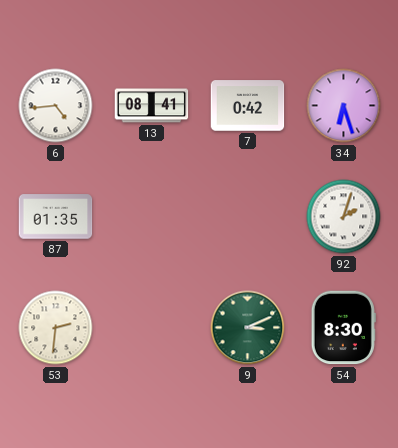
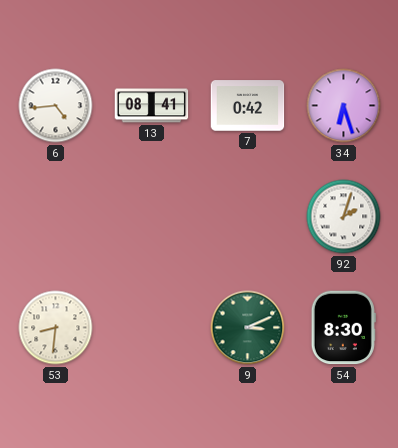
87: 01:35 -> none (56, 217)
53: 2:31 -> 8:31 (56, 328)
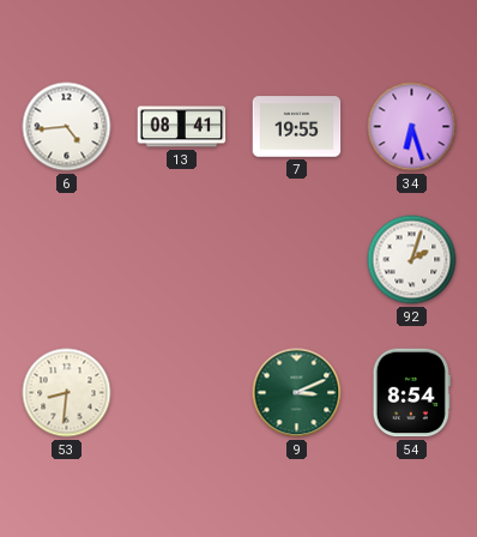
7: 0:42 -> 19:55 (297, 127)
54: 8:30 -> 8:54 (411, 393)
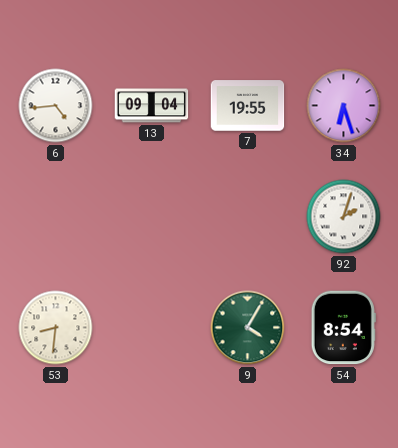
13: 08:41 -> 09:04 (152, 106)
9: 3:11 -> 4:05 (248, 328)
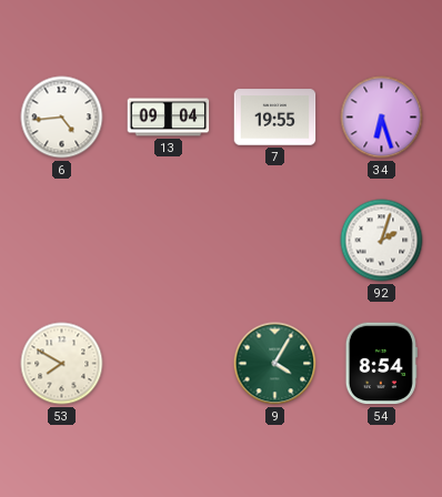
53: 8:31 -> 7:50 (62, 364)
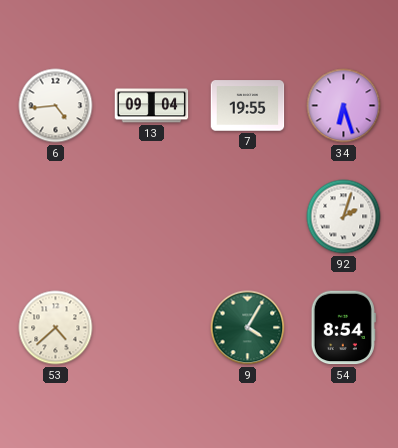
53: 7:50 -> 4:38 (56, 328)
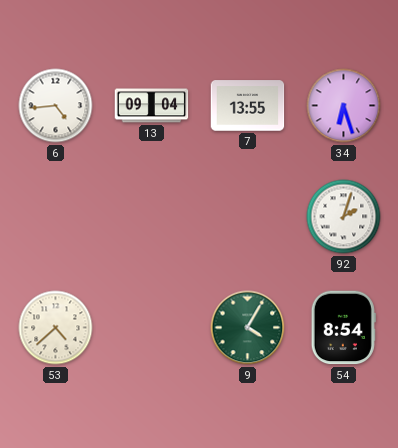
7: 19:55 -> 13:55 (248, 106)
